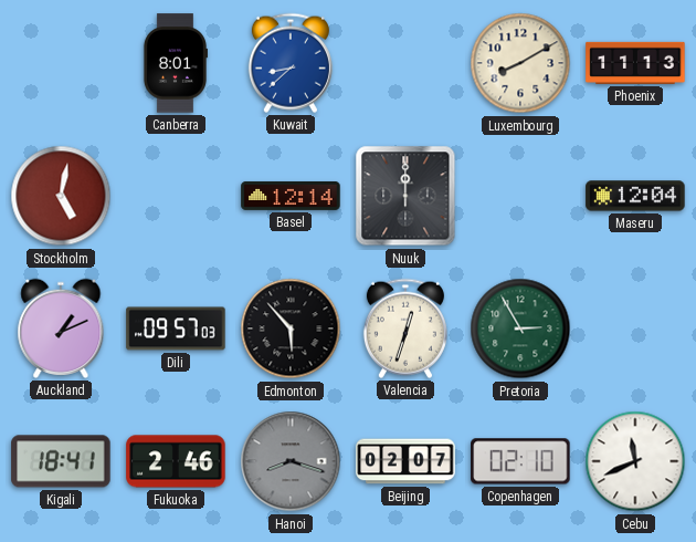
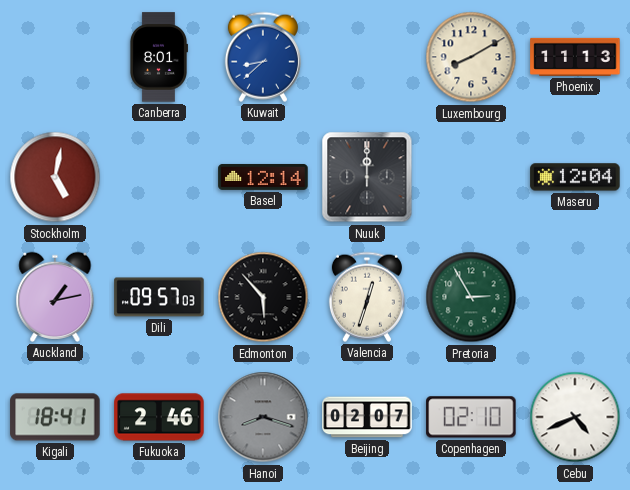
Auckland: 1:11 -> 1:13 (55, 297)
Cebu: 11:41 -> 4:41 (575, 417)
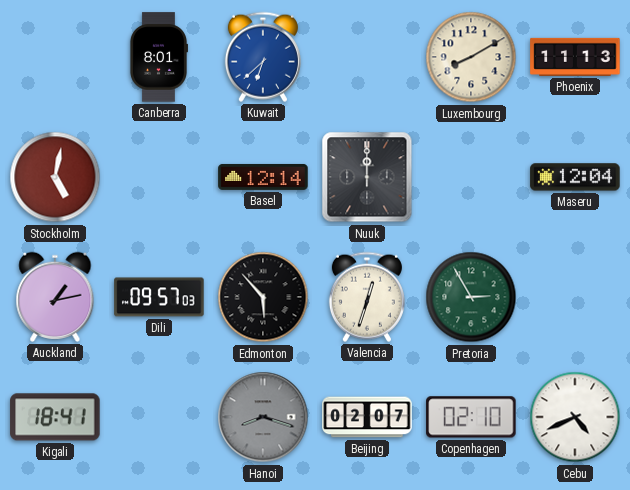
Kuwait: 8:38 -> 6:38 (263, 57)
Fukuoka: 2:46 -> none (159, 417)
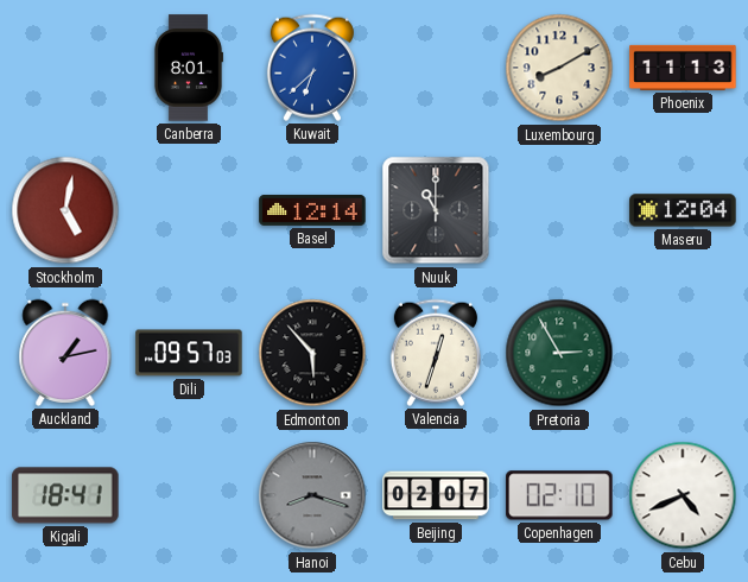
Nuuk: 12:00 -> 11:00 (436, 210)
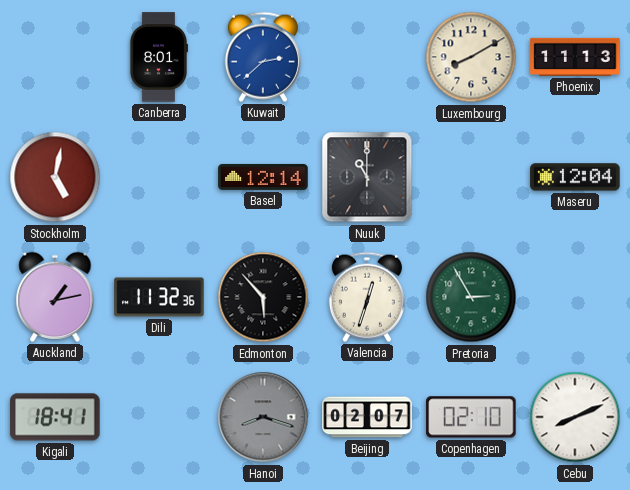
Kuwait: 6:38 -> 2:38 (263, 57)
Dili: 09:57 -> 11:32 (159, 297)
Cebu: 4:41 -> 8:11 (575, 417)
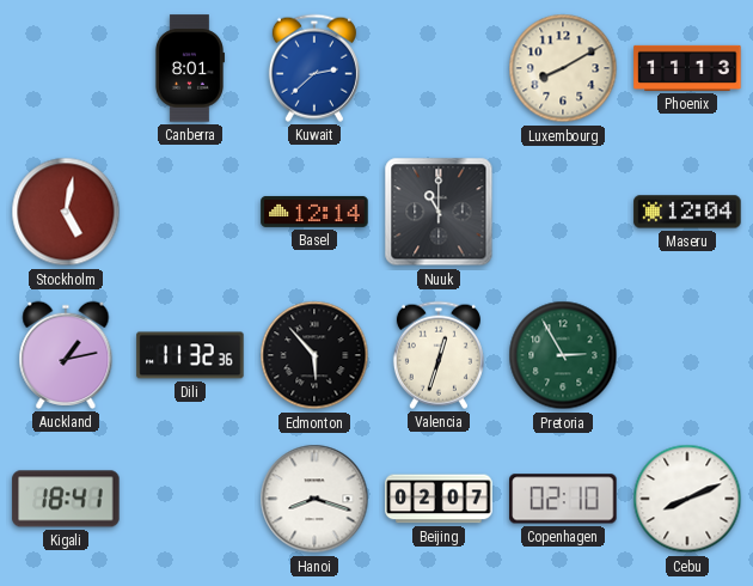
Hanoi dial: grey -> white (314, 499)
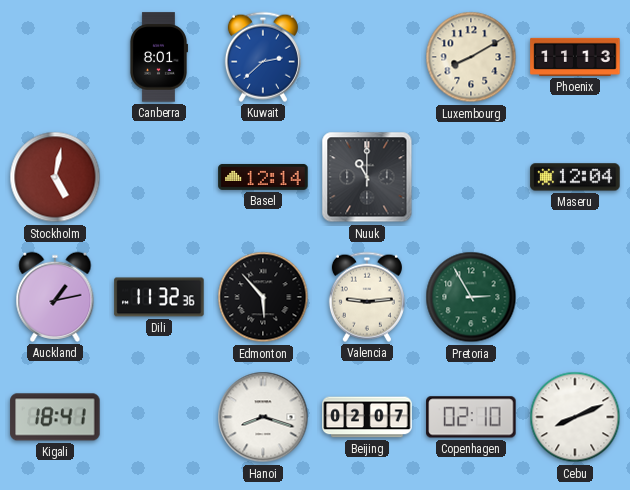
Valencia: 12:33 -> 9:14 (367, 297)
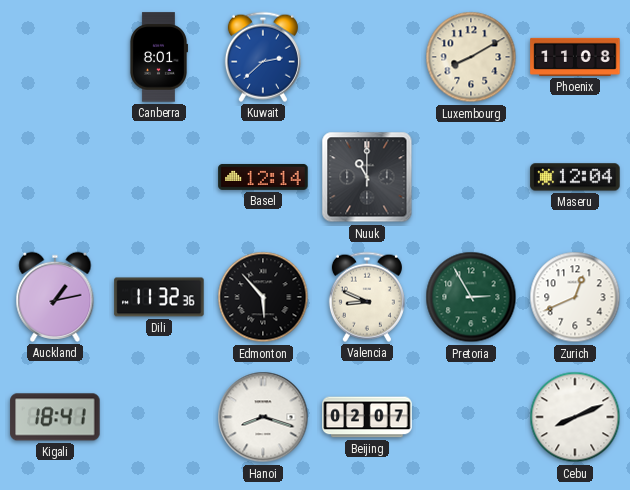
Phoenix: 11:13 -> 11:08 (575, 57)
Stockholm: 5:02 -> none (55, 177)
Valencia: 9:14 -> 8:49 (367, 297)
Zurich: none -> 12:41 (575, 297)
Copenhagen: 02:10 -> none (471, 417)
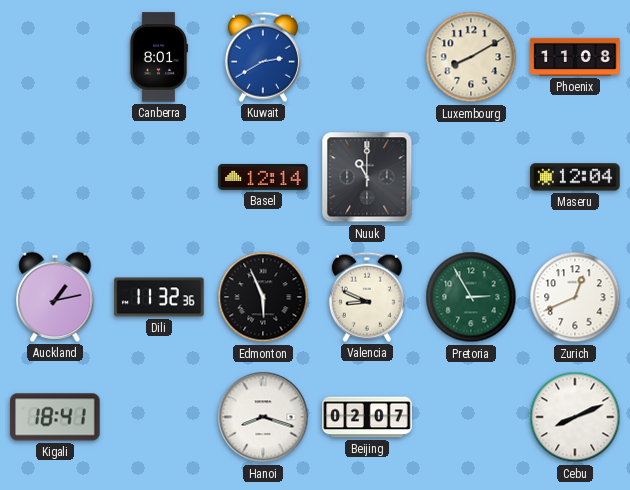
Kuwait: 2:38 -> 2:40 (263, 57)
Edmonton: 5:53 -> 5:56 (263, 297)
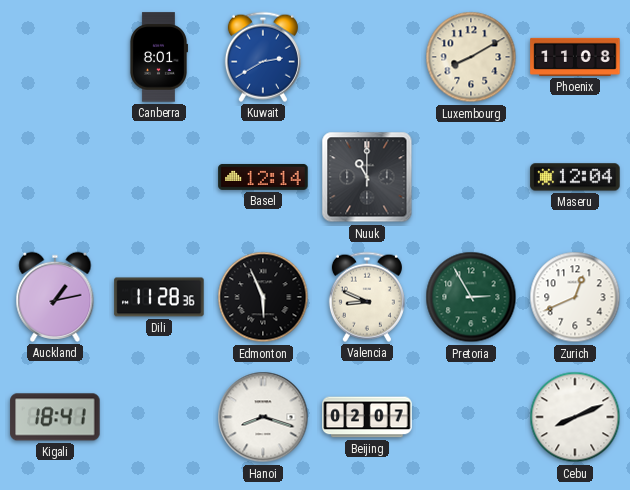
Dili: 11:32 -> 11:28 (159, 297)
